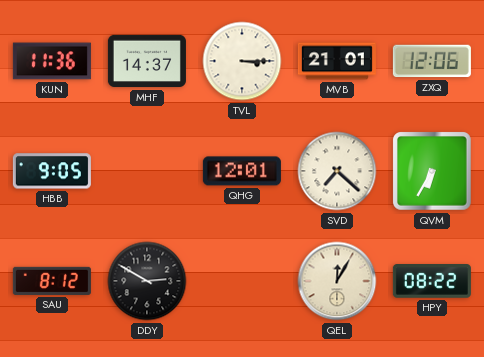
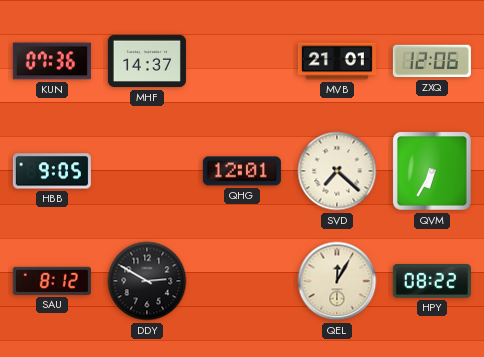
KUN: 11:36 -> 07:36 (52, 61)
TVL: 3:15 -> none (242, 61)
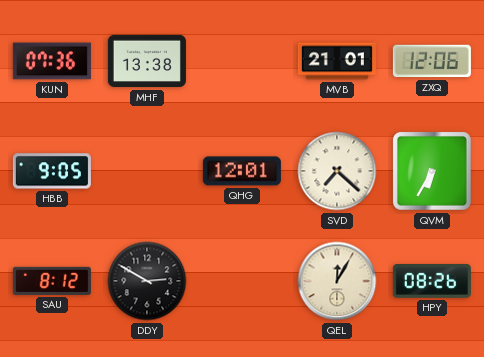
MHF: 14:37 -> 13:38 (147, 61)
HPY: 08:22 -> 08:26 (432, 281)
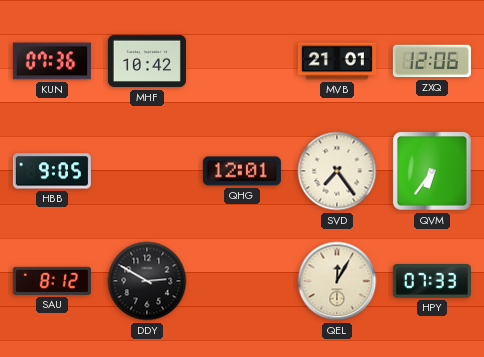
MHF: 13:38 -> 10:42 (147, 61)
SVD: 7:22 -> 7:24 (337, 171)
QVM: 6:35 -> 6:36 (433, 172)
HPY: 08:26 -> 07:33 (432, 281)
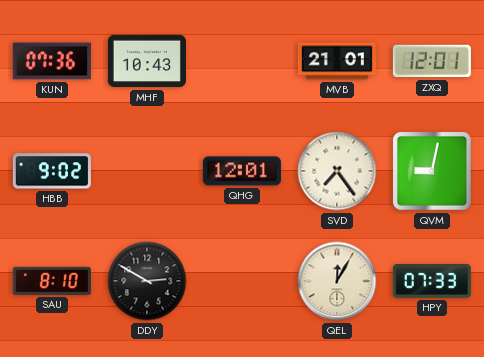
MHF: 10:42 -> 10:43 (147, 61)
ZXQ: 12:06 -> 12:01 (432, 61)
HBB: 9:05 -> 9:02 (52, 171)
QVM: 6:36 -> 9:02 (433, 172)
SAU: 8:12 -> 8:10 (52, 281)
